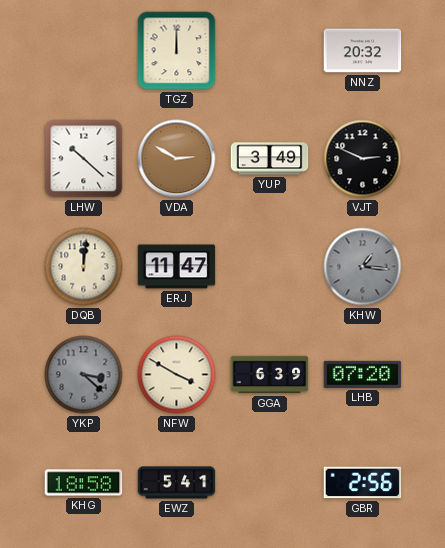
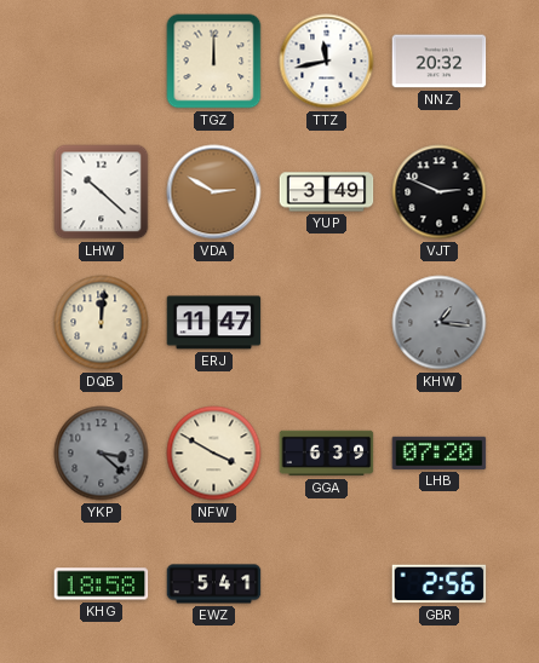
TTZ: none -> 11:43 (327, 62)
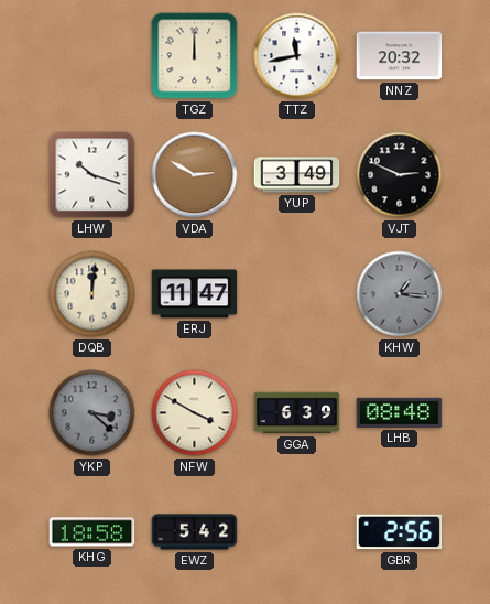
LHW: 10:22 -> 10:18 (92, 175)
LHB: 07:20 -> 08:48 (400, 412)
EWZ: 5:41 -> 5:42 (195, 532)
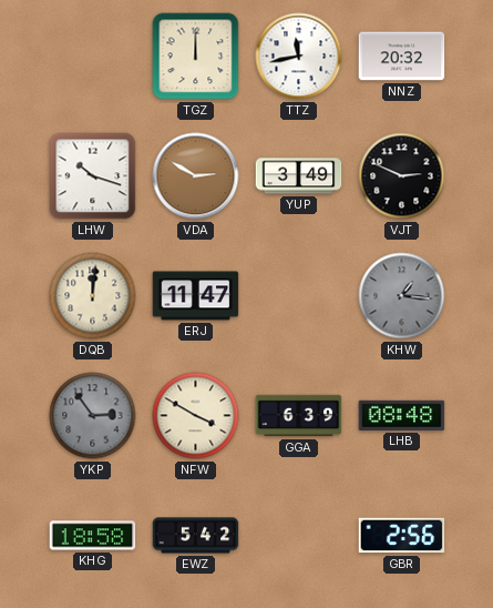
YKP: 3:22 -> 2:54 (93, 416)
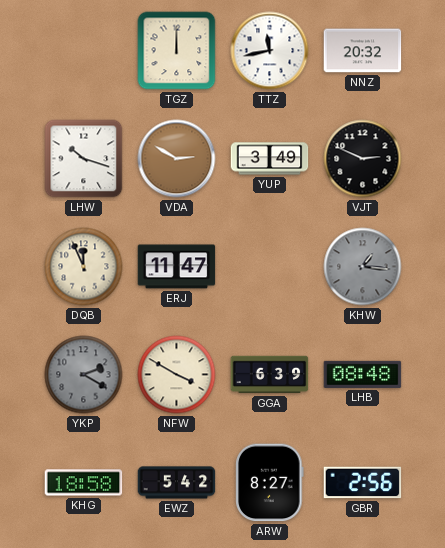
DQB: 12:01 -> 11:56 (84, 267)
YKP: 2:54 -> 2:20 (84, 375)
ARW: none -> 8:27 (270, 483)
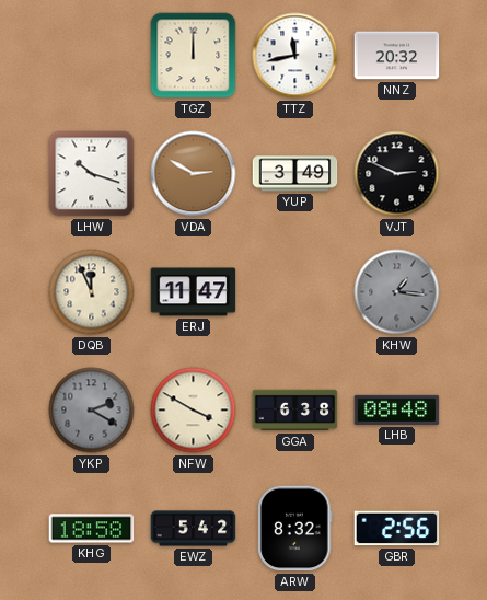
GGA: 6:39 -> 6:38 (295, 411)
ARW: 8:27 -> 8:32 (295, 529)
